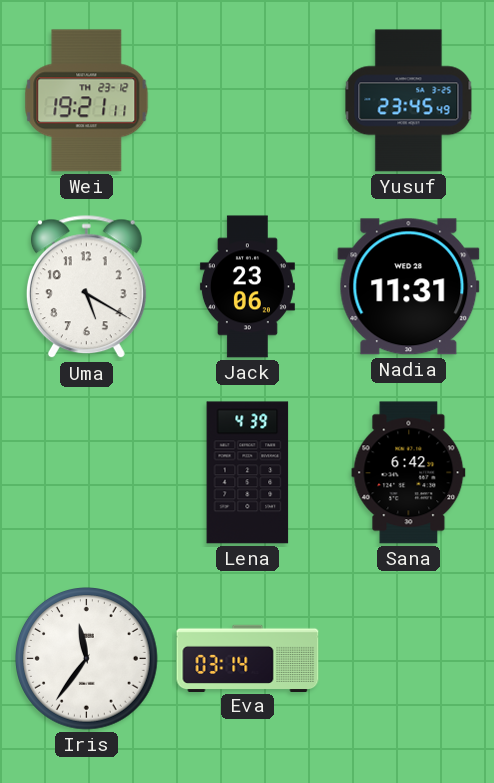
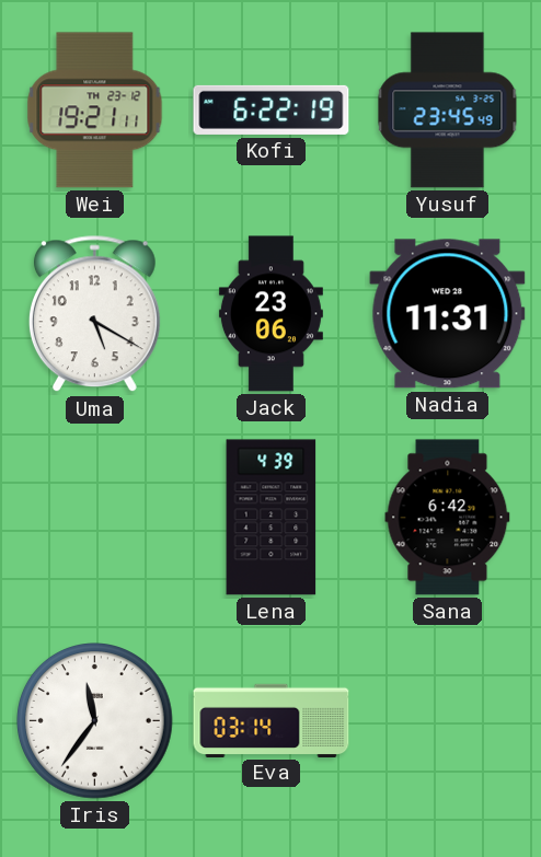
Kofi: none -> 6:22 (272, 109)
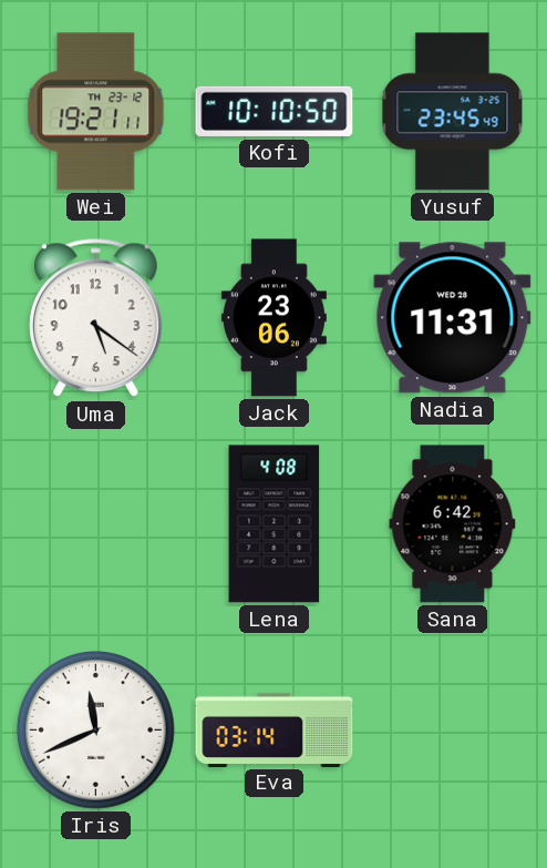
Kofi: 6:22 -> 10:10 (275, 111)
Uma: 5:20 -> 5:21 (95, 318)
Lena: 4:39 -> 4:08 (275, 524)
Iris: 11:36 -> 11:41 (96, 731)
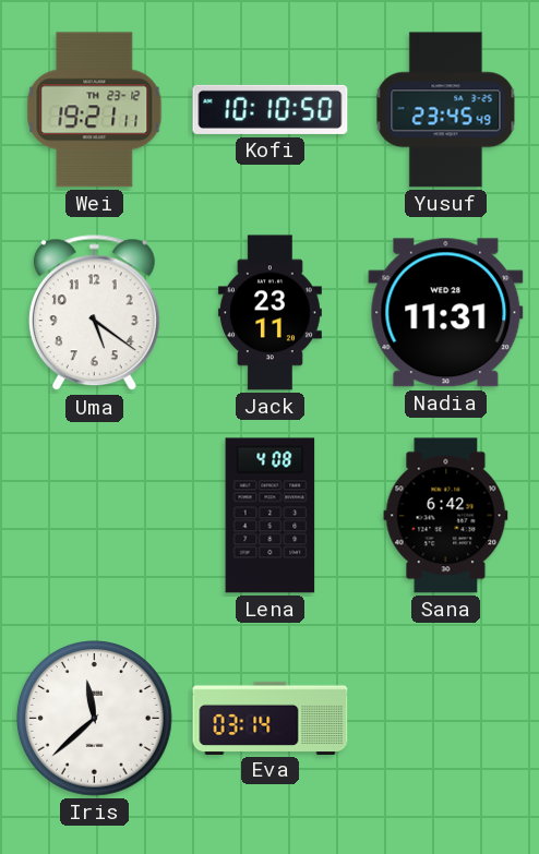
Jack: 23:06 -> 23:11 (269, 313)
Iris: 11:41 -> 11:38 (95, 719)
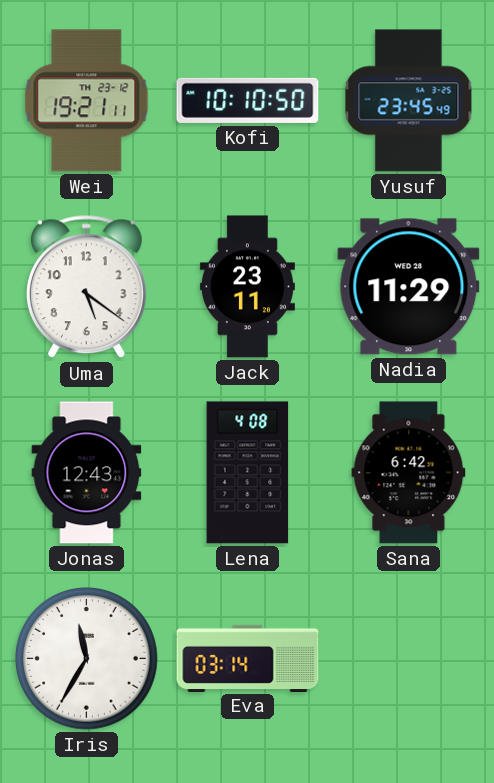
Nadia: 11:31 -> 11:29 (409, 287)
Jonas: none -> 12:43 (87, 473)
Iris: 11:38 -> 11:35 (87, 659)
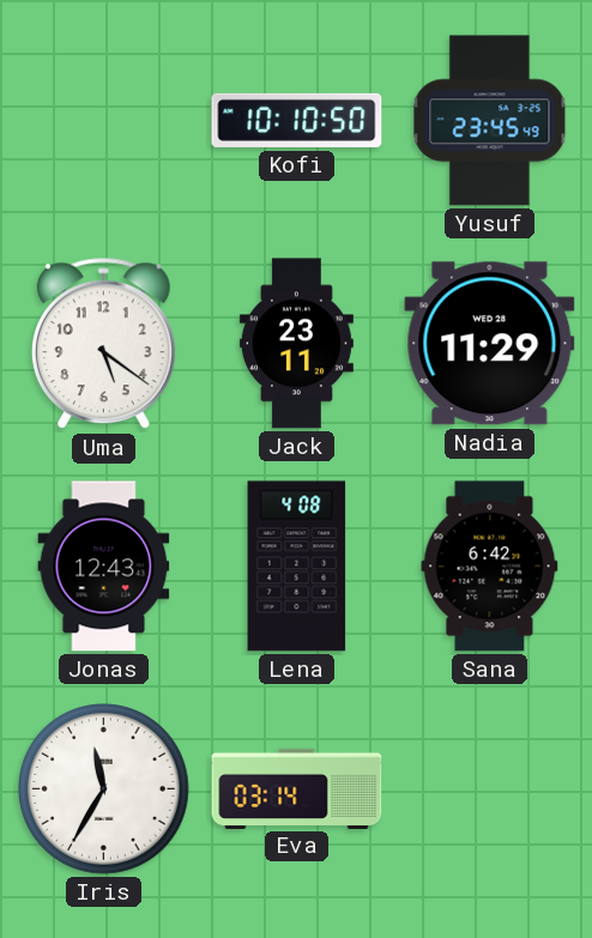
Wei: 19:21 -> none (87, 101)
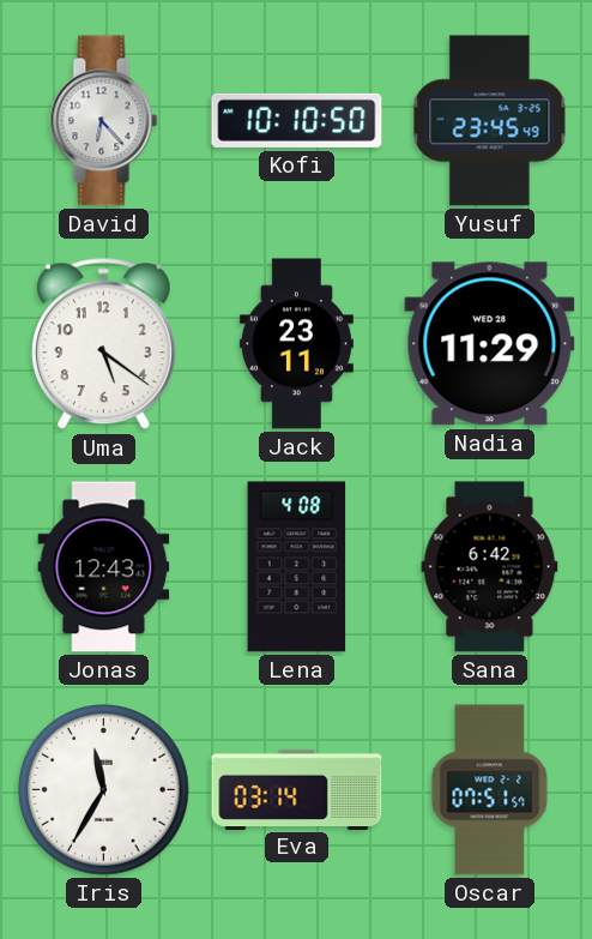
David: none -> 6:23 (104, 121)
Oscar: none -> 07:51 (490, 790)
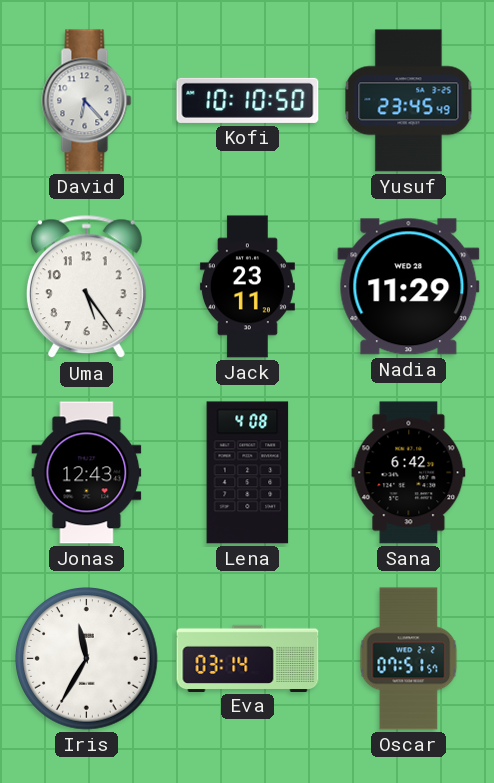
Uma: 5:21 -> 5:24 (86, 287)
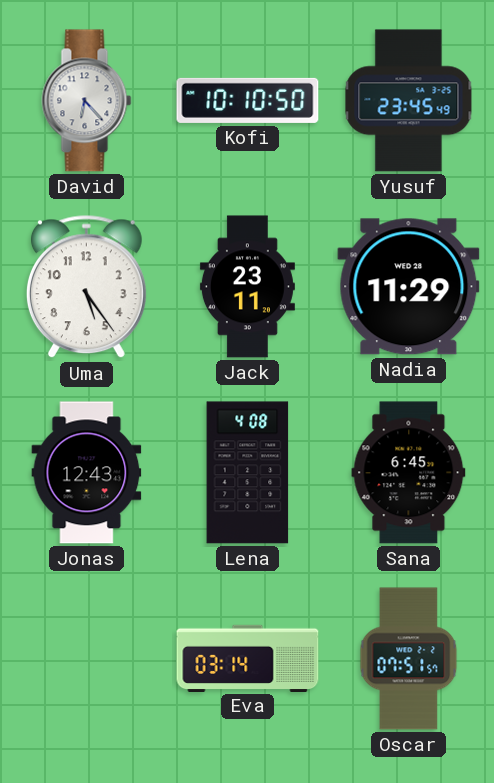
Sana: 6:42 -> 6:45 (409, 473)
Iris: 11:35 -> none (87, 659)
